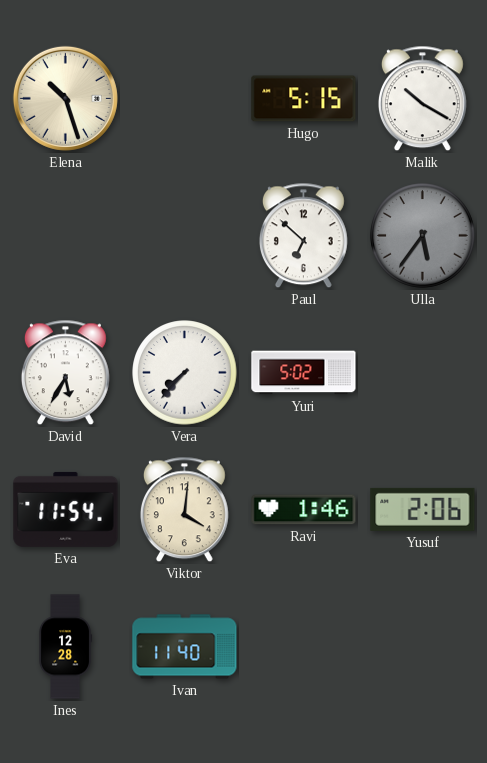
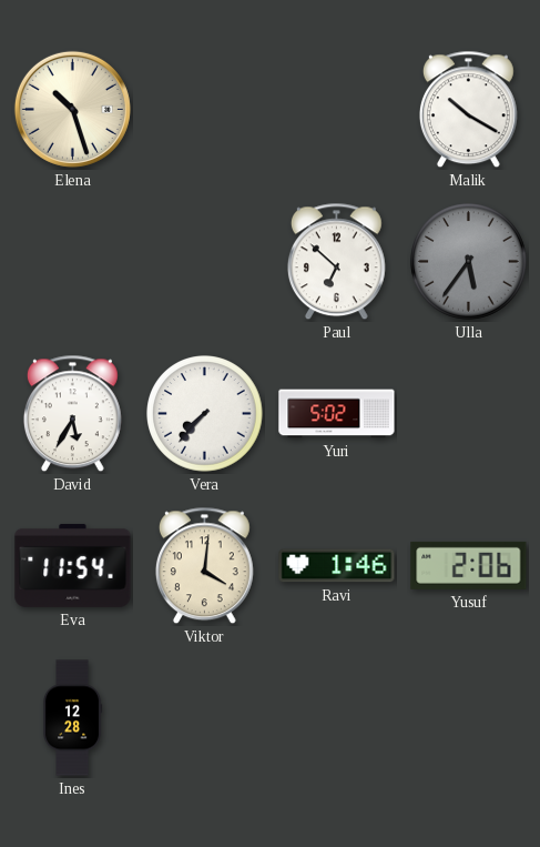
Hugo: 5:15 -> none (304, 99)
Ivan: 11:40 -> none (185, 647)
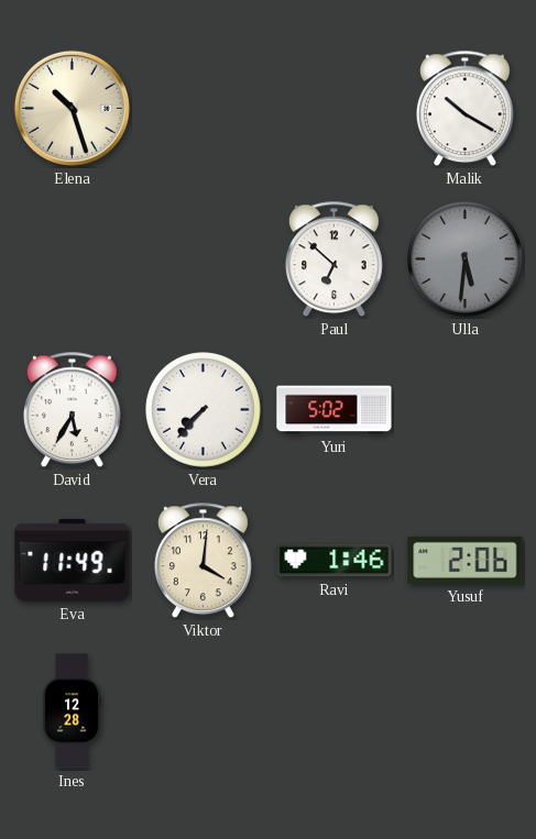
Ulla: 5:36 -> 5:31 (466, 260)
Eva: 11:54 -> 11:49 (73, 560)
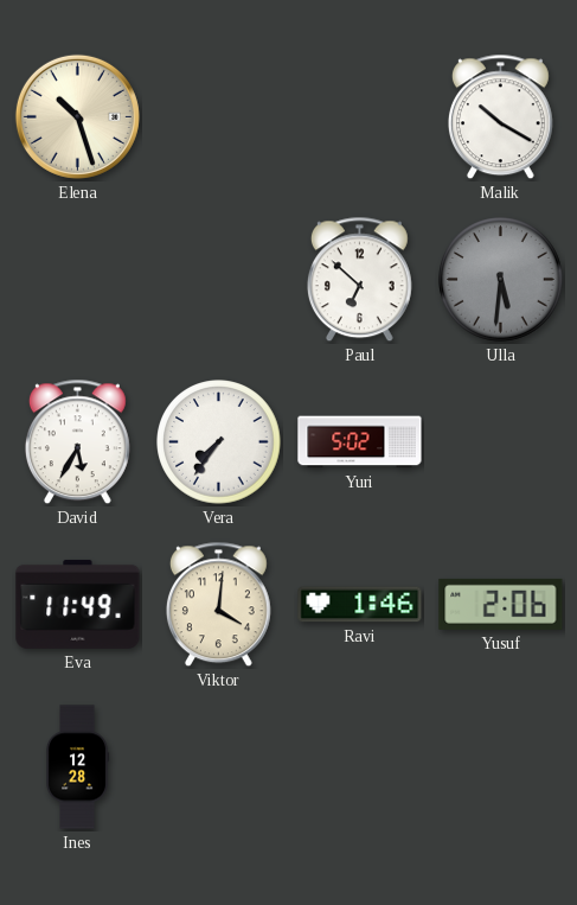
Vera: 7:37 -> 7:36 (219, 442)
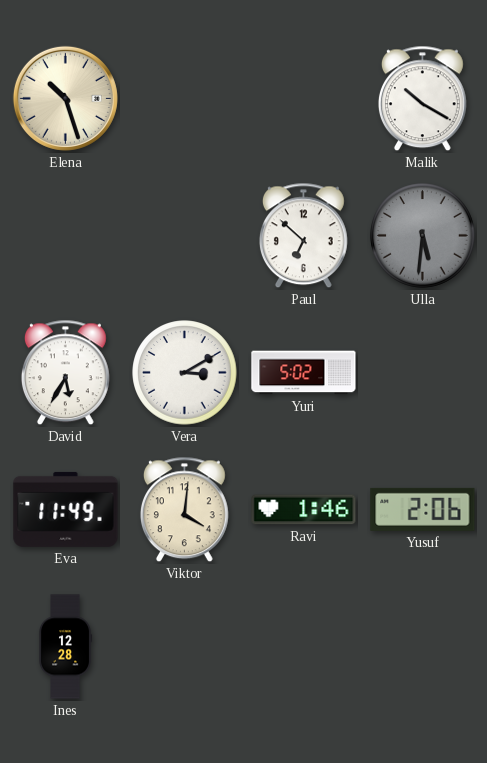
Vera: 7:36 -> 3:10 (185, 373)
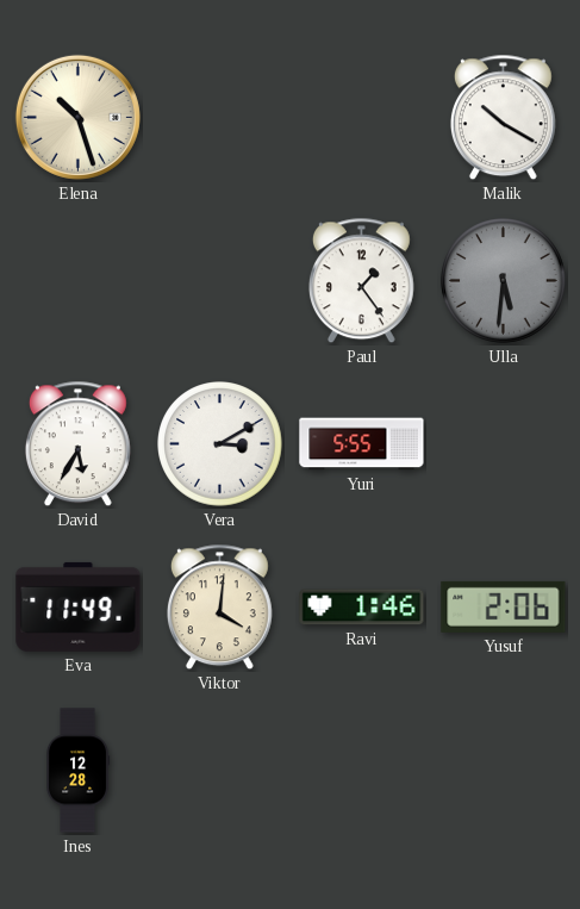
Paul: 6:52 -> 1:24 (361, 281)
Yuri: 5:02 -> 5:55 (362, 444)
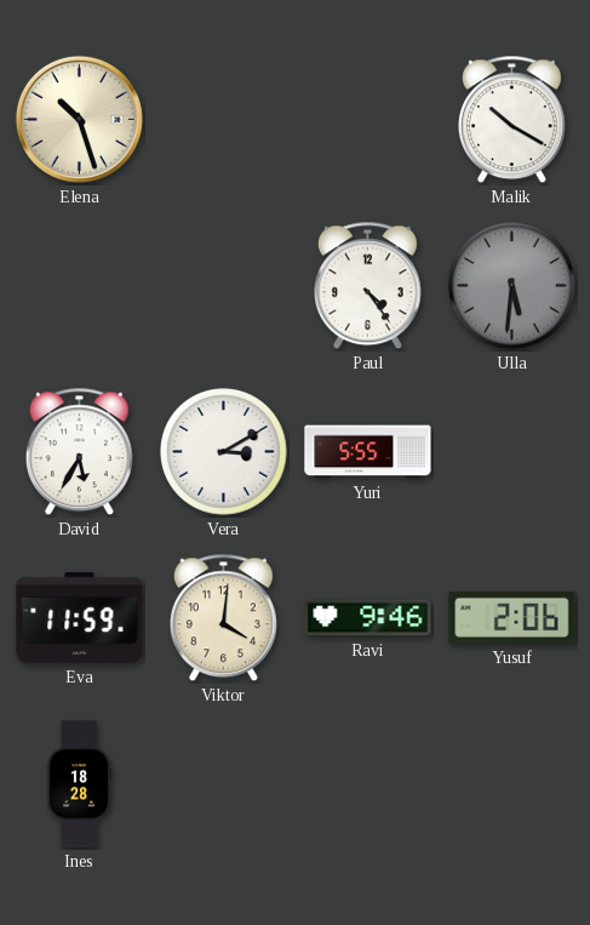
Paul: 1:24 -> 4:24 (367, 286)
Eva: 11:49 -> 11:59 (80, 617)
Ravi: 1:46 -> 9:46 (368, 618)
Ines: 12:28 -> 18:28 (79, 784)
